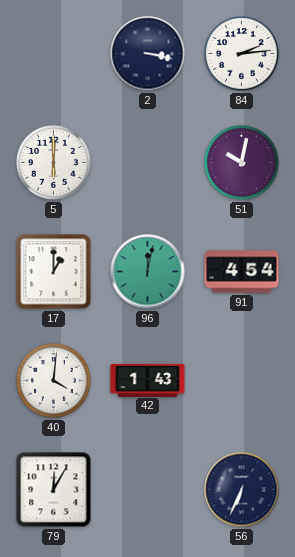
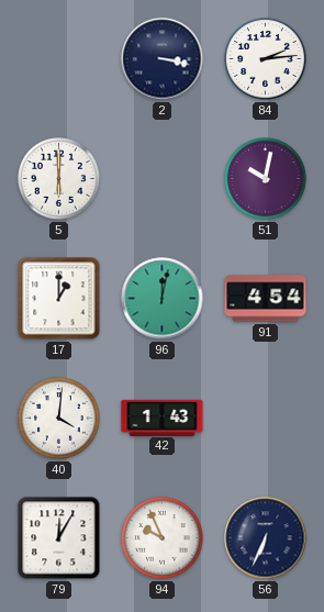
94: none -> 9:56 (163, 538)
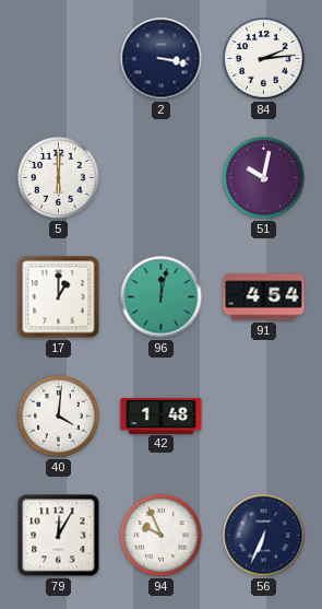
42: 1:43 -> 1:48 (162, 415)
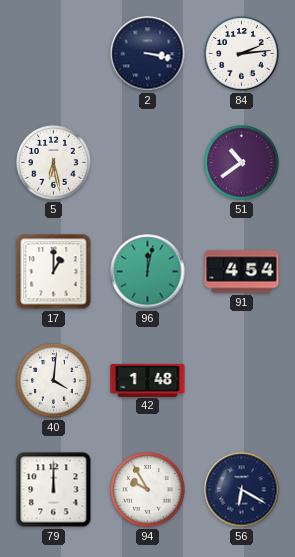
5: 6:00 -> 6:28 (54, 163)
51: 10:02 -> 10:39 (242, 163)
79: 12:05 -> 12:00 (54, 490)
94: 9:56 -> 9:55 (148, 490)
56: 6:34 -> 6:20 (242, 490)
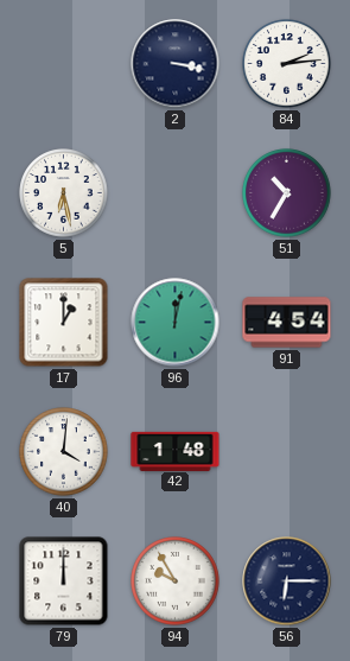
51: 10:39 -> 10:35 (287, 193)
56: 6:20 -> 6:15 (287, 581)
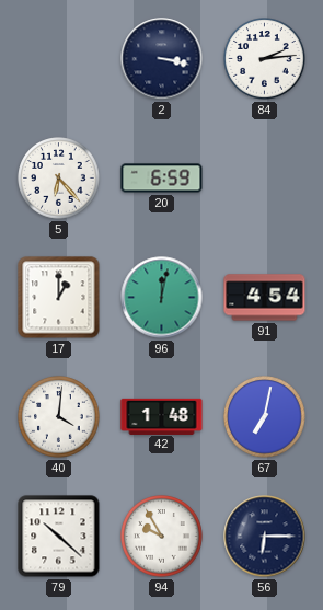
5: 6:28 -> 6:23 (59, 179)
20: none -> 6:59 (162, 179)
51: 10:35 -> none (287, 193)
67: none -> 7:02 (265, 417)
79: 12:00 -> 10:22 (59, 537)
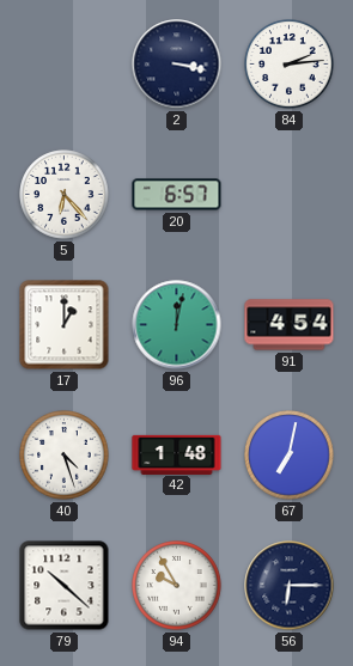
20: 6:59 -> 6:57 (177, 195)
40: 4:01 -> 4:27 (65, 456)
